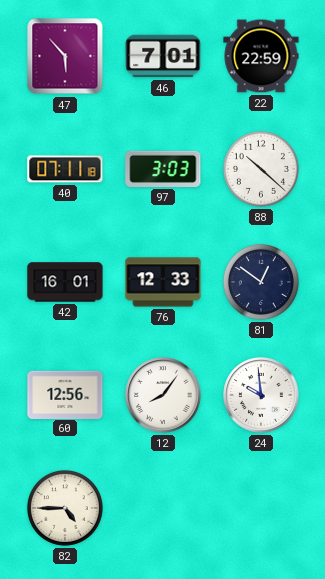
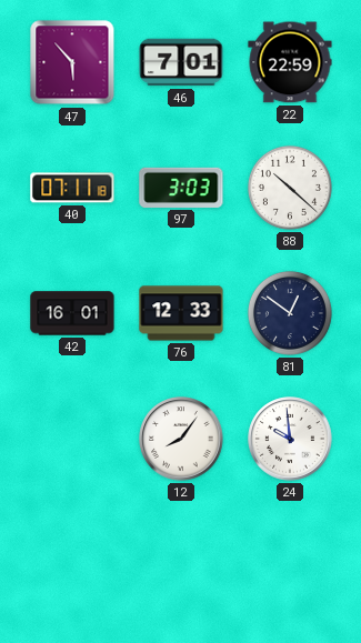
60: 12:56 -> none (65, 394)
82: 4:45 -> none (65, 508)
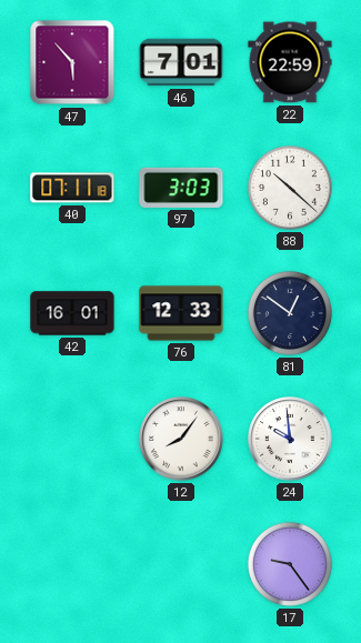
17: none -> 9:24 (290, 564)
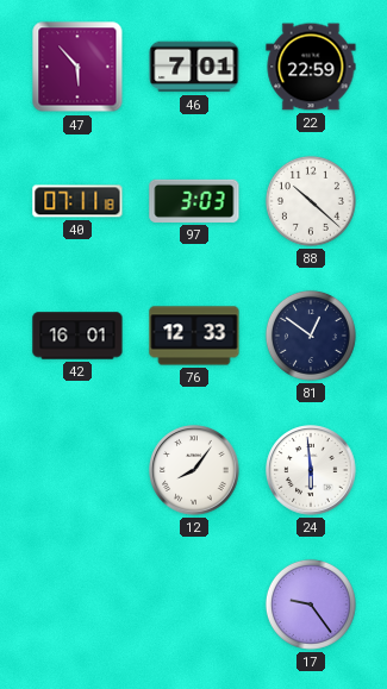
24: 9:59 -> 5:59 (311, 470)
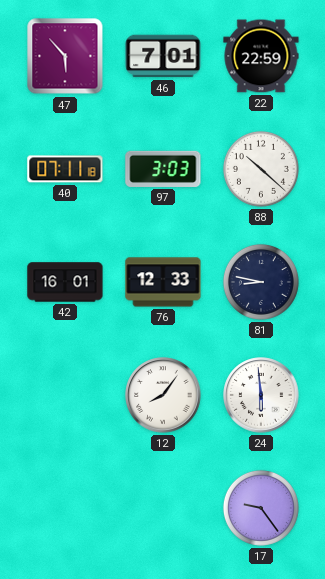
81: 12:51 -> 8:47 (261, 282)
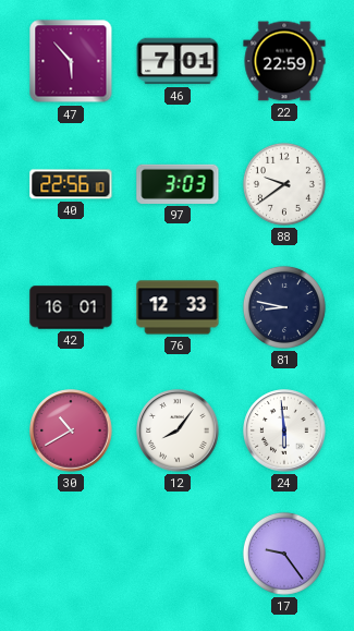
40: 07:11 -> 22:56 (71, 184)
88: 10:22 -> 9:39 (284, 184)
30: none -> 10:40 (71, 430)
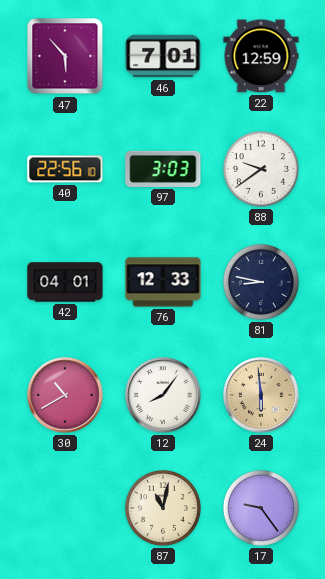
22: 22:59 -> 12:59 (261, 56)
42: 16:01 -> 04:01 (65, 282)
24 dial: white -> champagne (261, 395)
87: none -> 11:02 (163, 508)
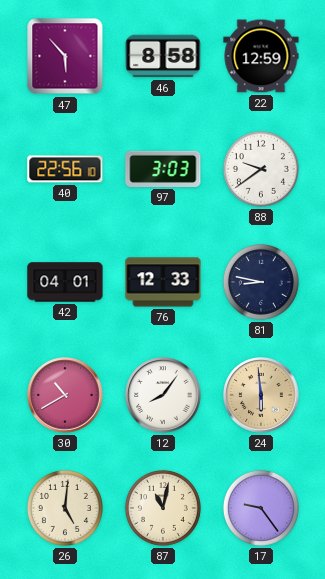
46: 7:01 -> 8:58 (163, 56)
26: none -> 5:01 (65, 508)
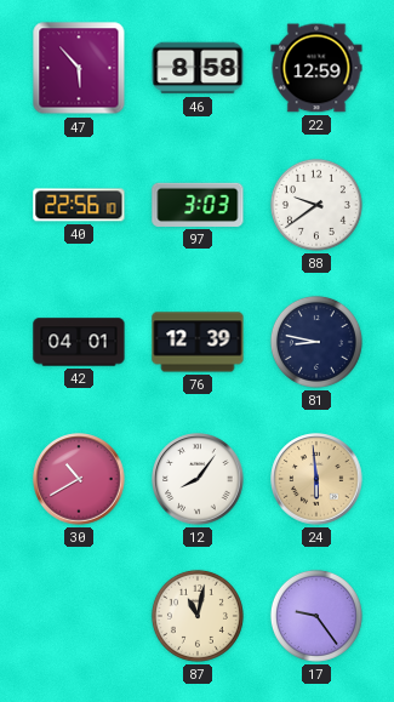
76: 12:33 -> 12:39 (198, 342)
26: 5:01 -> none (65, 508)
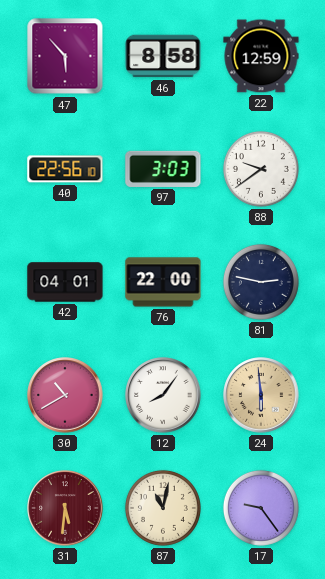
76: 12:39 -> 22:00 (163, 282)
81: 8:47 -> 2:47 (261, 282)
31: none -> 5:31 (65, 508)
